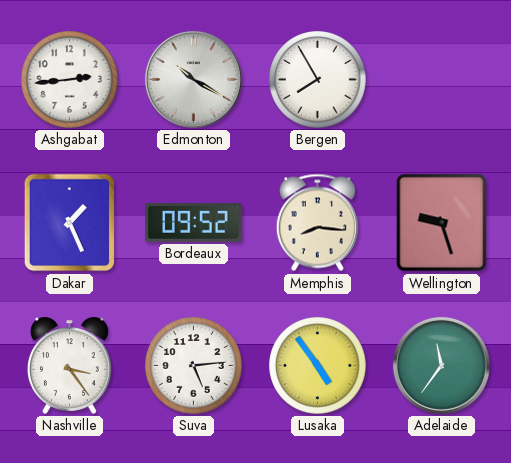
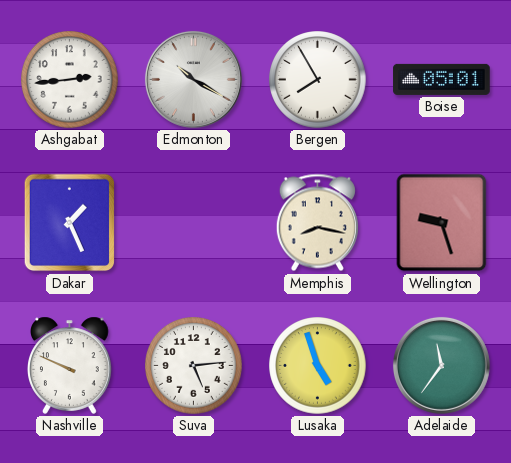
Boise: none -> 05:01 (442, 79)
Bordeaux: 09:52 -> none (194, 222)
Memphis: 8:16 -> 8:17 (317, 223)
Nashville: 3:24 -> 9:49 (70, 365)
Lusaka: 4:54 -> 4:57 (318, 366)
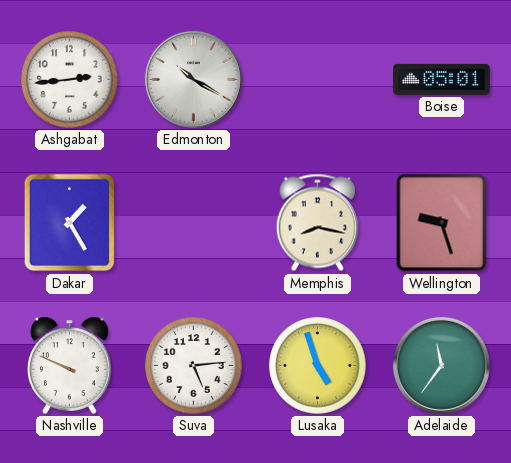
Bergen: 7:55 -> none (318, 80)
Dakar: 1:26 -> 1:25 (70, 223)
